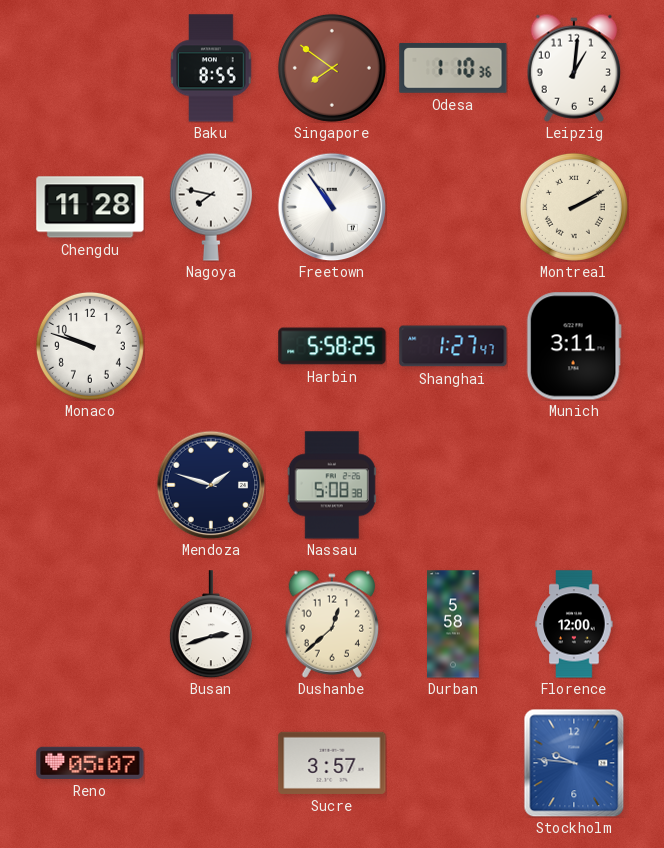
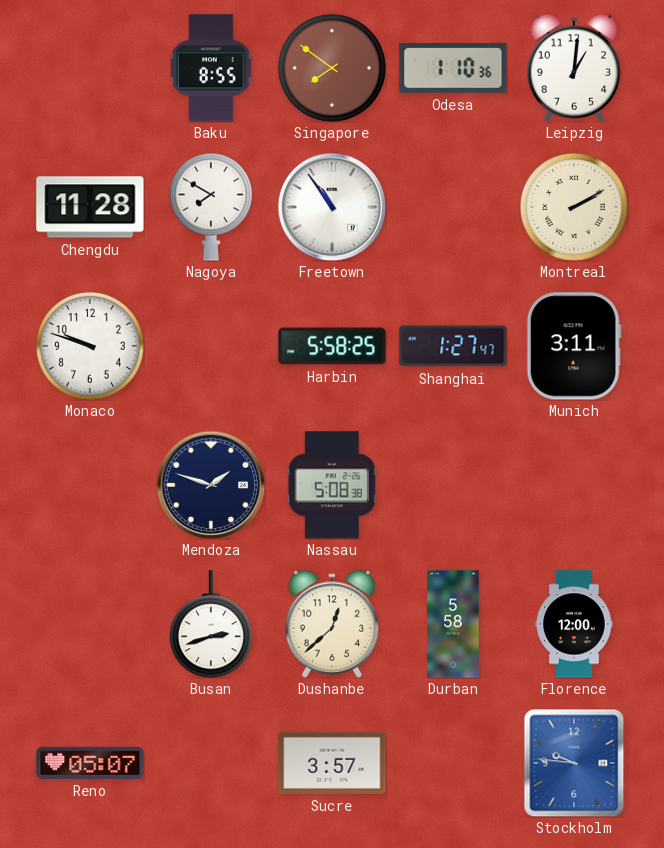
Nagoya: 7:47 -> 7:50 (211, 207)
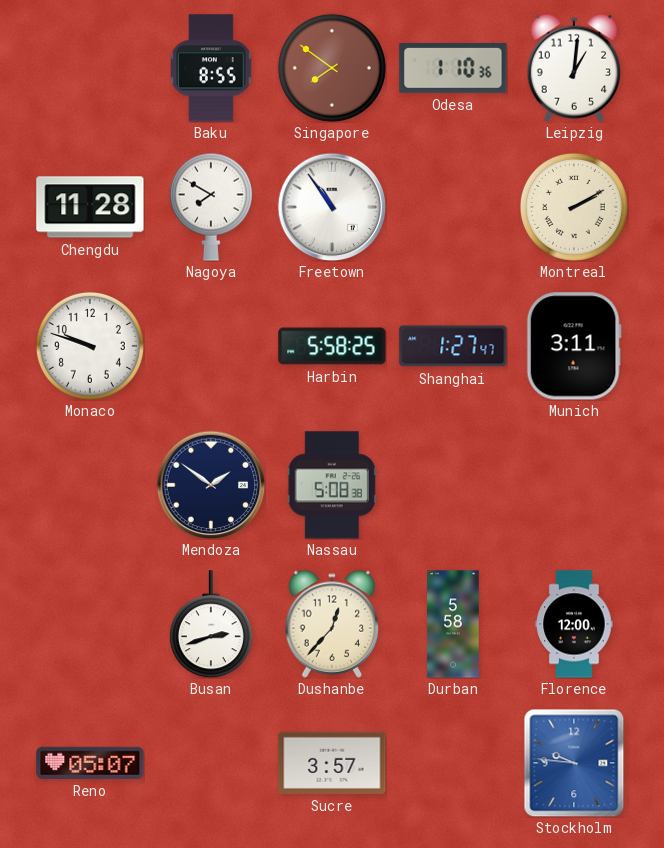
Mendoza: 1:48 -> 1:51 (211, 485)
Dushanbe: 12:38 -> 12:37 (332, 624)
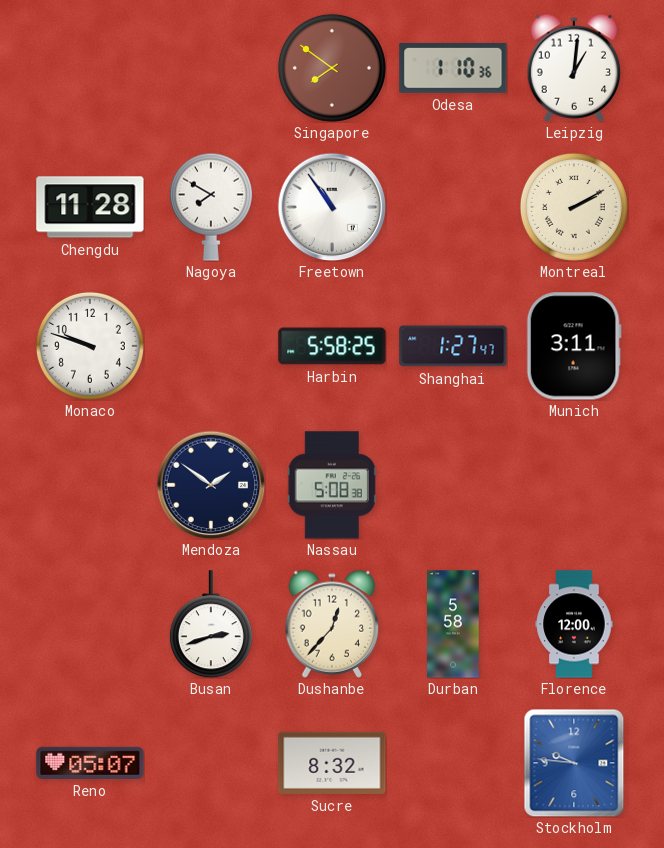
Baku: 8:55 -> none (211, 68)
Sucre: 3:57 -> 8:32 (332, 763)
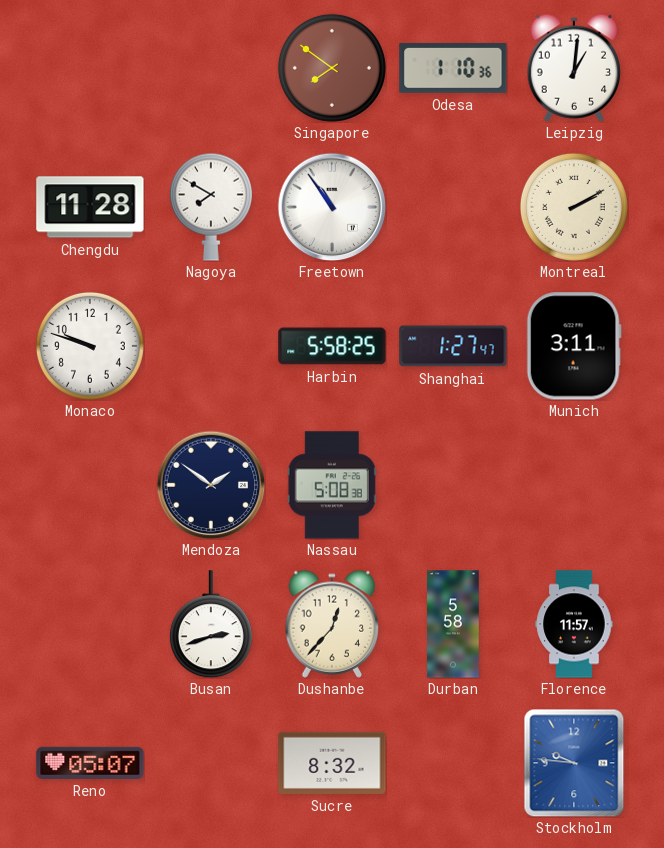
Florence: 12:00 -> 11:57 (574, 624)
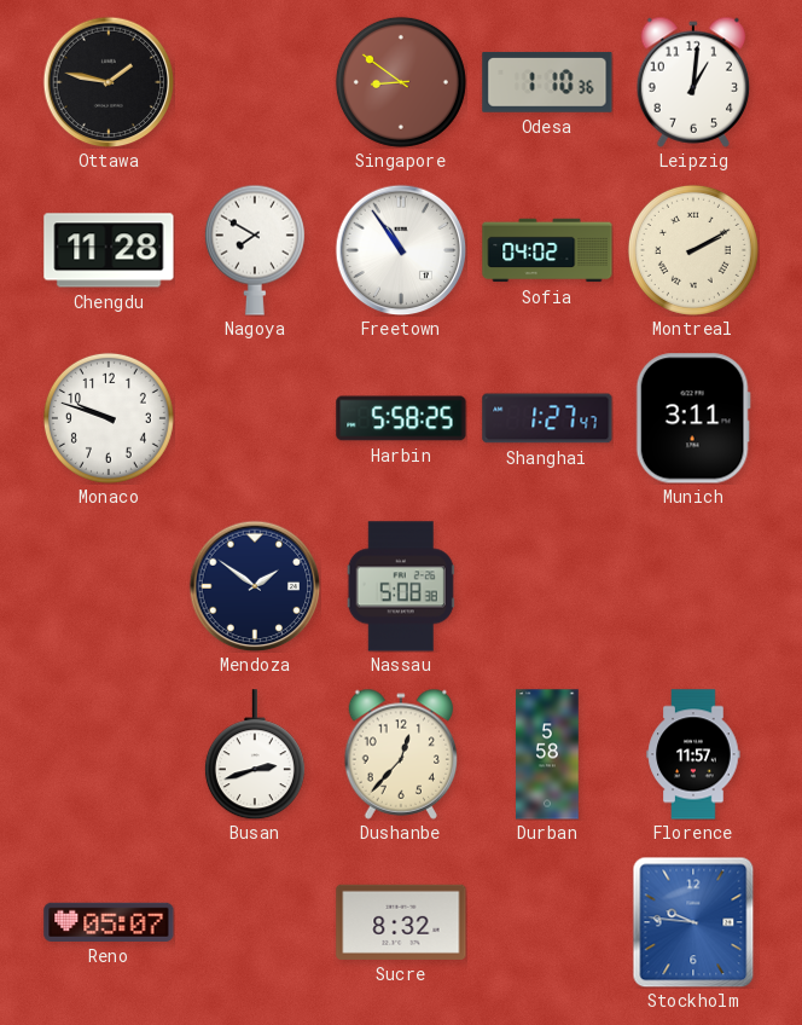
Ottawa: none -> 1:47 (109, 82)
Singapore: 7:51 -> 8:51 (401, 82)
Sofia: none -> 04:02 (547, 250)
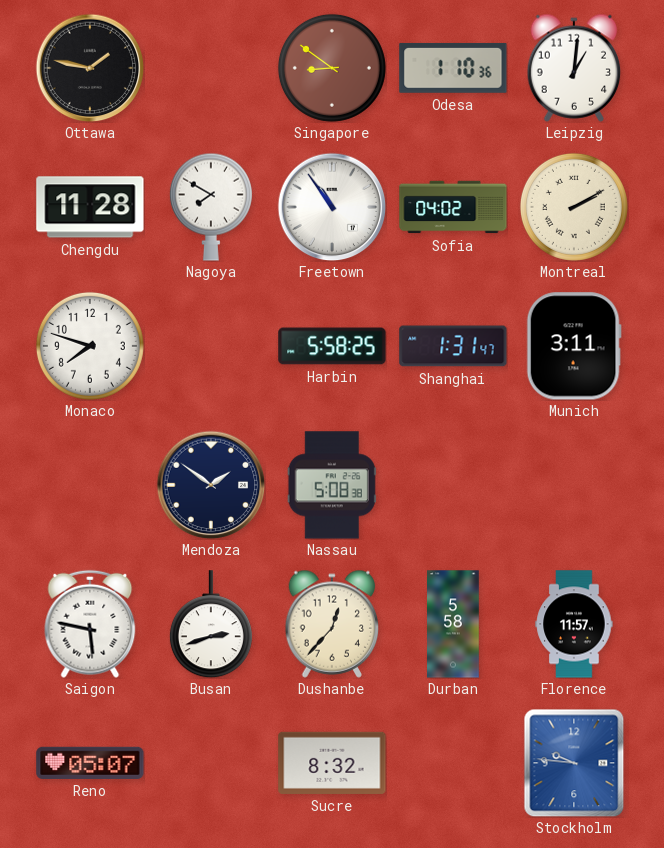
Monaco: 9:48 -> 7:48 (90, 346)
Shanghai: 1:27 -> 1:31 (453, 346)
Saigon: none -> 5:47 (90, 624)
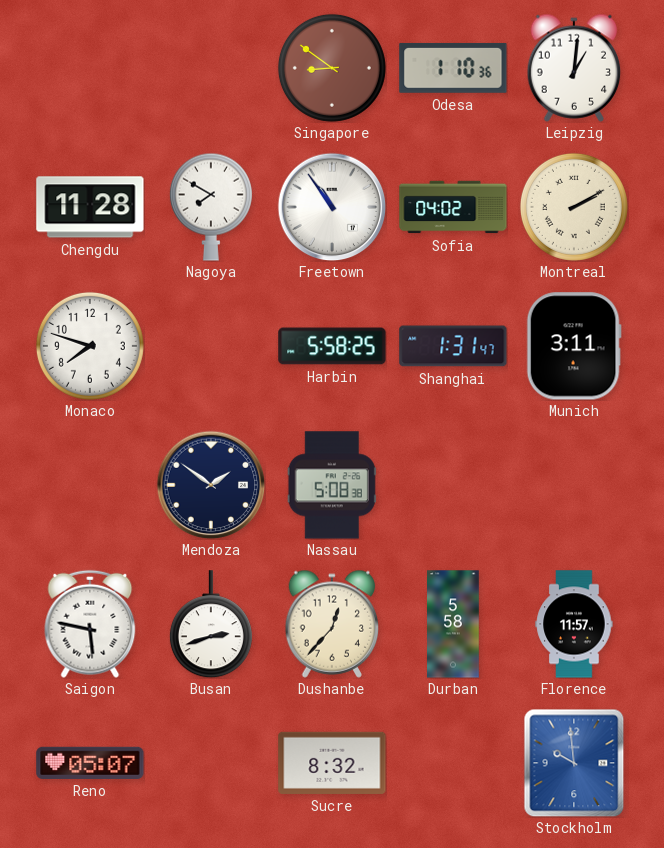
Ottawa: 1:47 -> none (90, 68)
Stockholm: 9:46 -> 9:59 (574, 763)
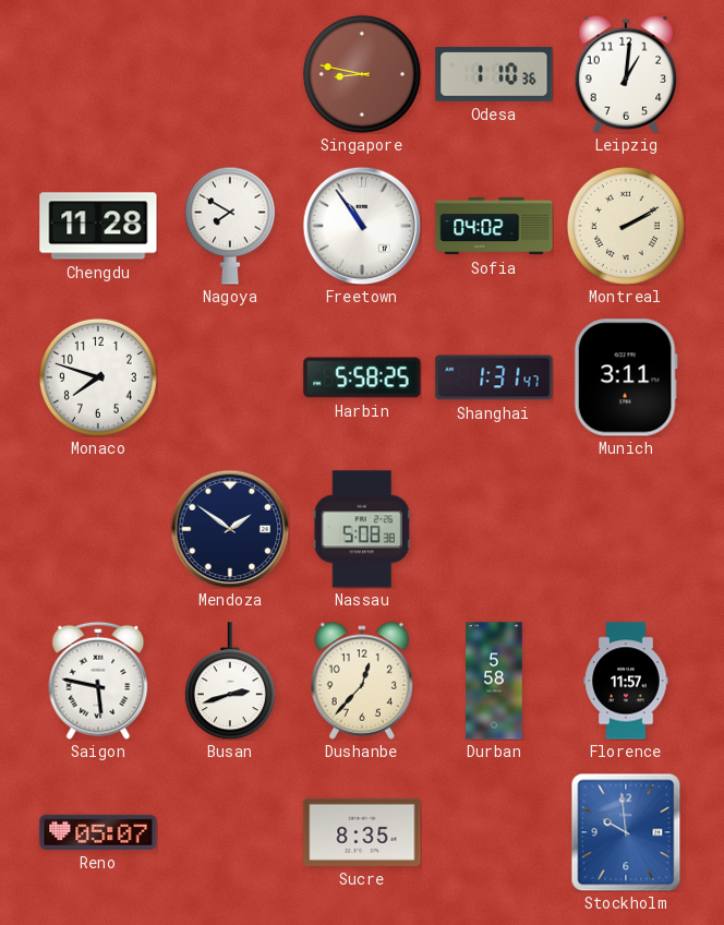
Singapore: 8:51 -> 8:47 (362, 74)
Sucre: 8:32 -> 8:35 (362, 832)
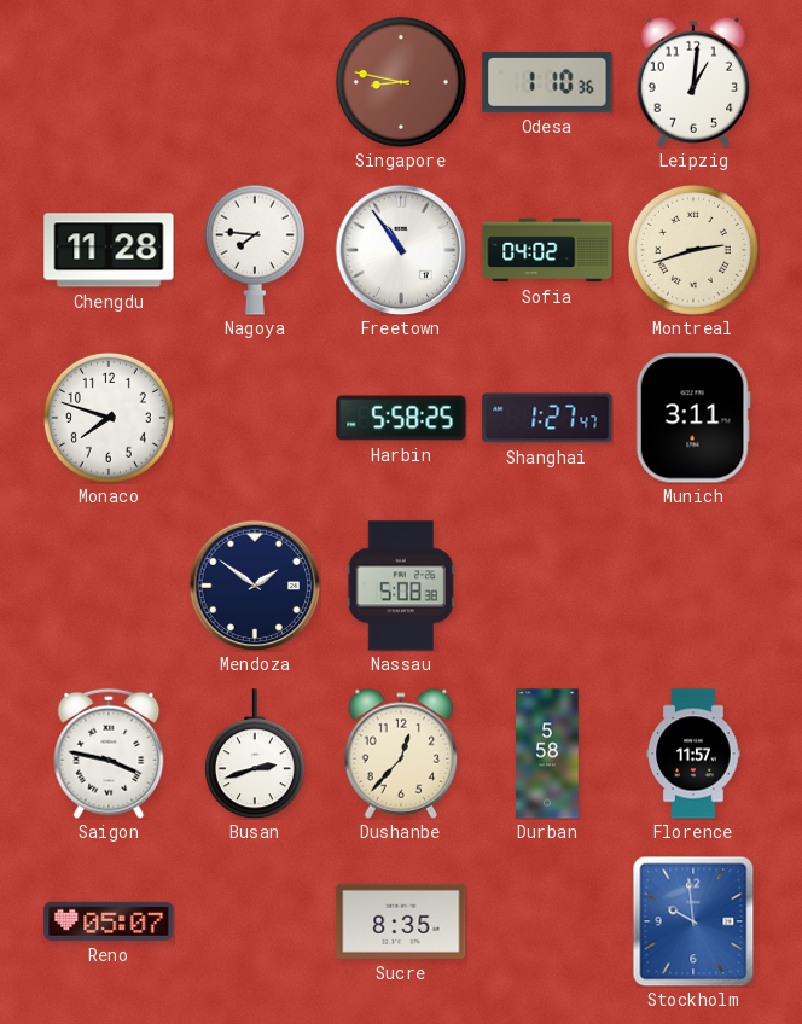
Nagoya: 7:50 -> 7:46 (255, 250)
Montreal: 2:10 -> 2:42 (693, 250)
Shanghai: 1:31 -> 1:27 (547, 418)
Saigon: 5:47 -> 3:47 (109, 754)
